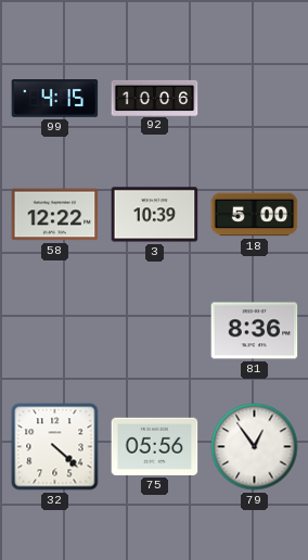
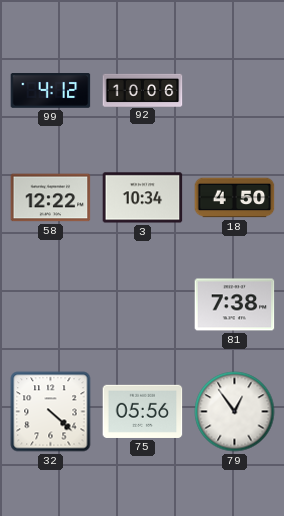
99: 4:15 -> 4:12 (51, 91)
3: 10:39 -> 10:34 (143, 198)
18: 5:00 -> 4:50 (235, 198)
81: 8:36 -> 7:38 (235, 305)
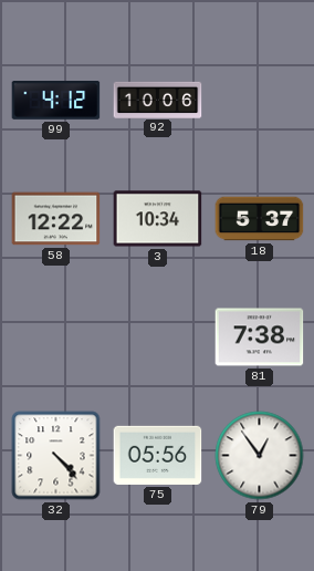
18: 4:50 -> 5:37 (260, 219)
32: 4:22 -> 4:23 (56, 456)
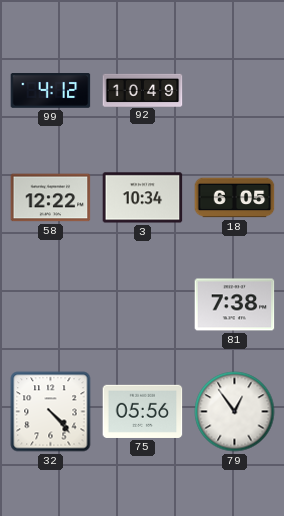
92: 10:06 -> 10:49 (143, 90)
18: 5:37 -> 6:05 (235, 198)
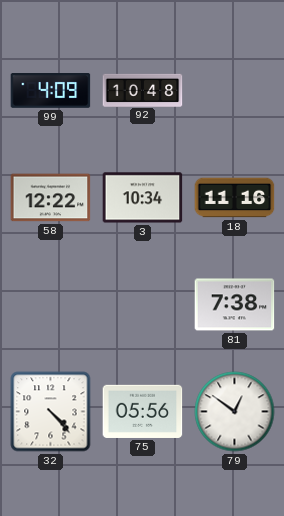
99: 4:12 -> 4:09 (51, 91)
92: 10:49 -> 10:48 (143, 90)
18: 6:05 -> 11:16 (235, 198)
79: 12:54 -> 12:51 (235, 412)
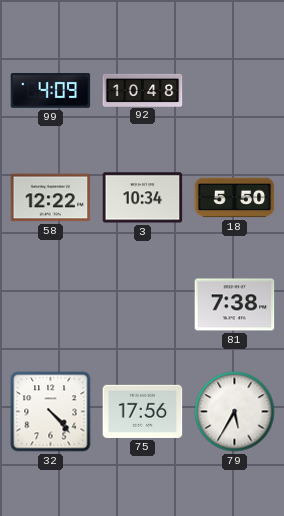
18: 11:16 -> 5:50 (235, 198)
75: 05:56 -> 17:56 (143, 411)
79: 12:51 -> 5:35 (235, 412)
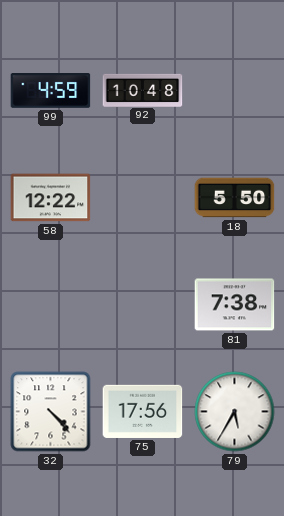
99: 4:09 -> 4:59 (51, 91)
3: 10:34 -> none (143, 198)
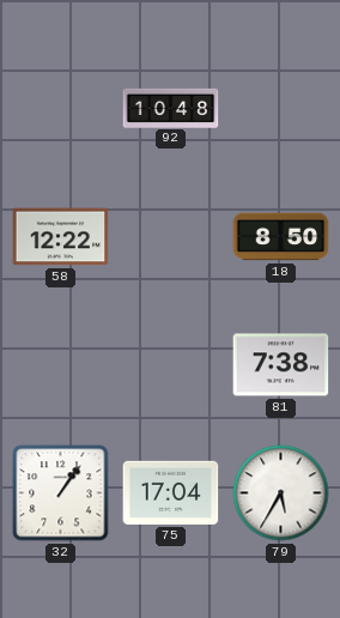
99: 4:59 -> none (51, 91)
18: 5:50 -> 8:50 (281, 237)
32: 4:23 -> 1:06 (61, 493)
75: 17:56 -> 17:04 (171, 492)
